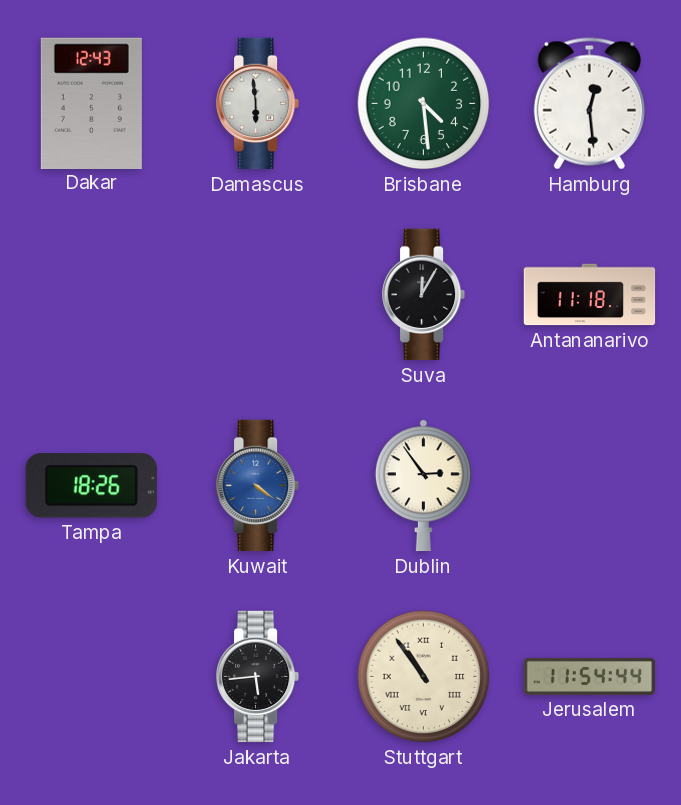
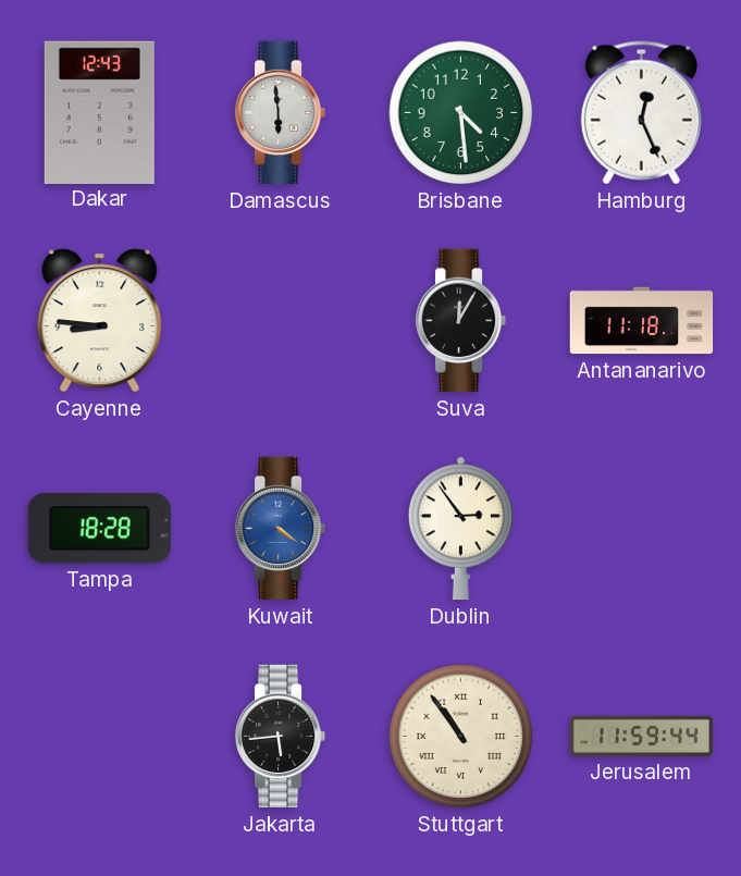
Hamburg: 12:29 -> 12:26 (641, 113)
Cayenne: none -> 8:46 (100, 321)
Tampa: 18:26 -> 18:28 (99, 529)
Jerusalem: 11:54 -> 11:59 (642, 736)
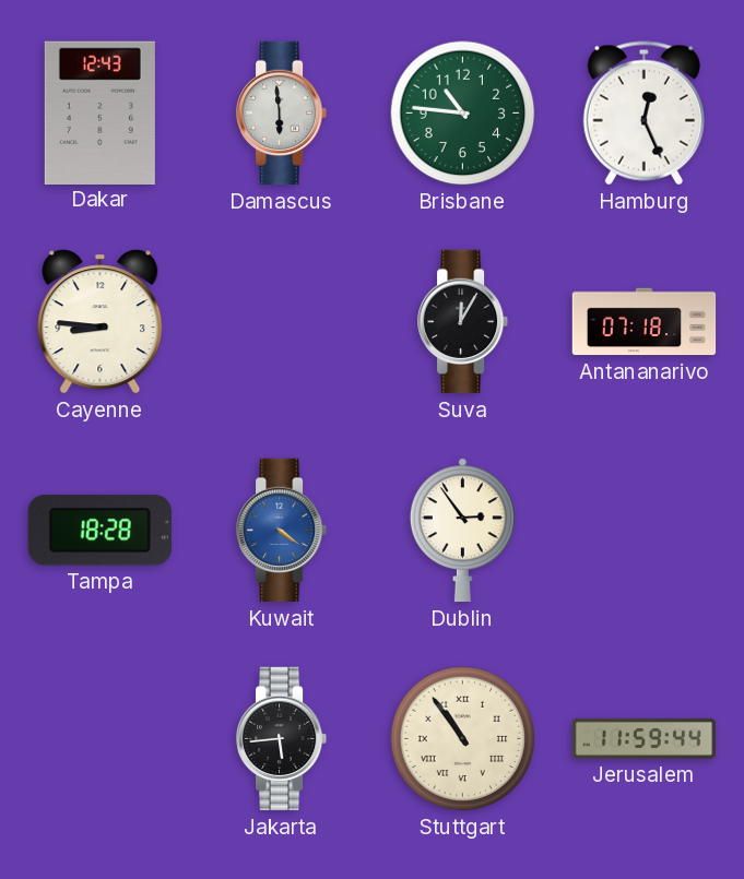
Brisbane: 4:29 -> 10:46 (463, 114)
Antananarivo: 11:18 -> 07:18 (645, 322)
